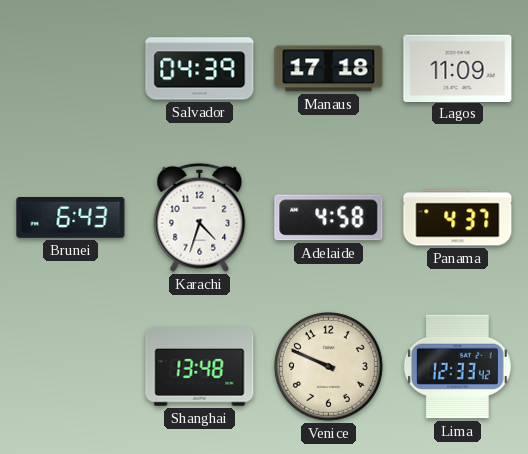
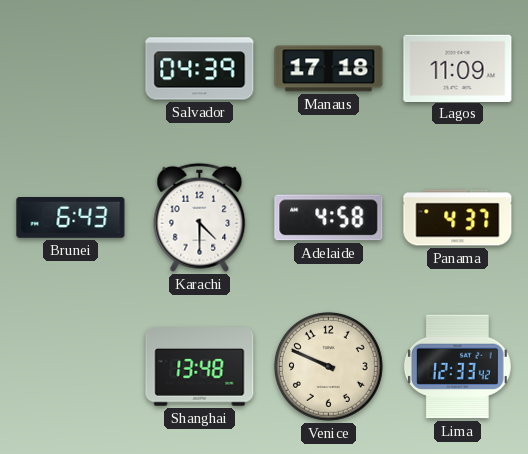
Karachi: 4:33 -> 4:30 (200, 217)
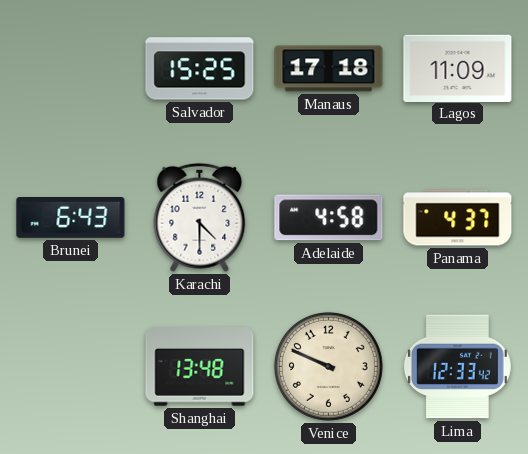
Salvador: 04:39 -> 15:25 (200, 69)
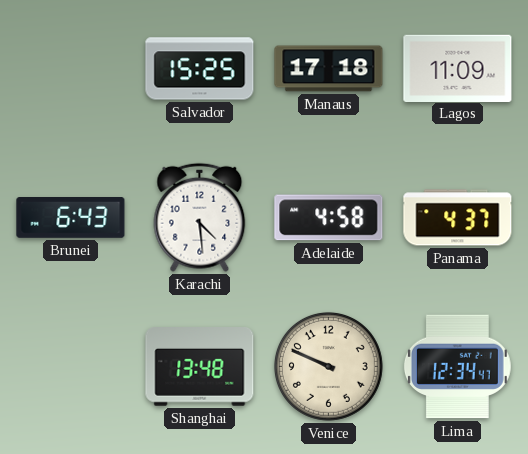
Karachi: 4:30 -> 4:29 (200, 217)
Lima: 12:33 -> 12:34 (457, 367)
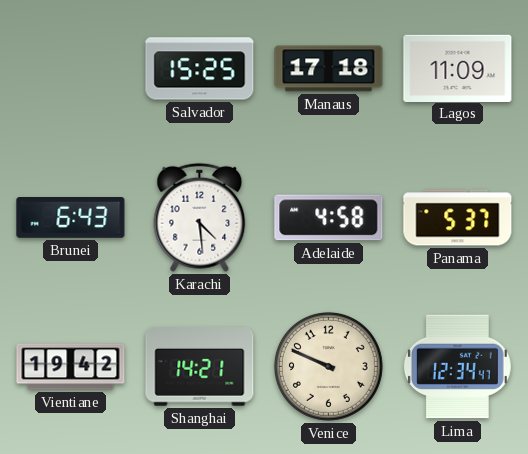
Panama: 4:37 -> 5:37 (458, 218)
Vientiane: none -> 19:42 (71, 367)
Shanghai: 13:48 -> 14:21 (200, 367)
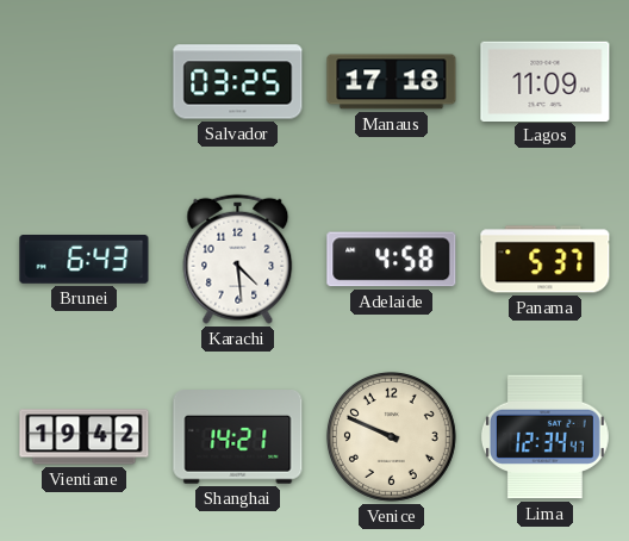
Salvador: 15:25 -> 03:25 (238, 82)
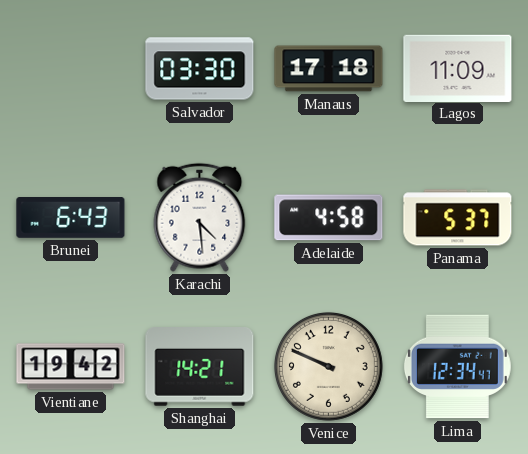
Salvador: 03:25 -> 03:30 (200, 69)
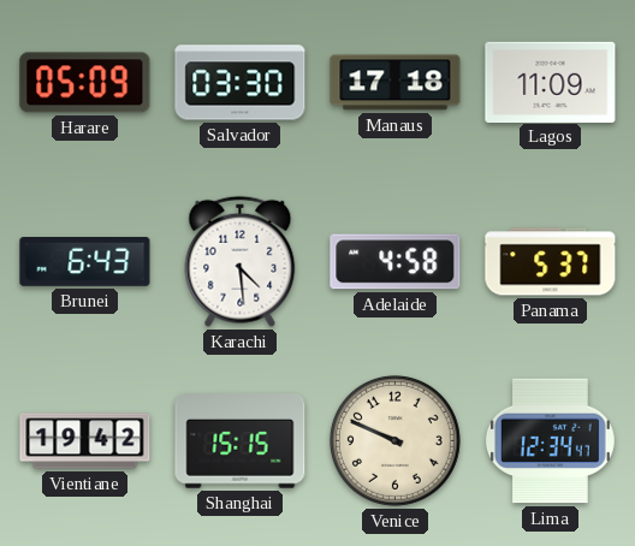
Harare: none -> 05:09 (85, 83)
Shanghai: 14:21 -> 15:15 (241, 441)
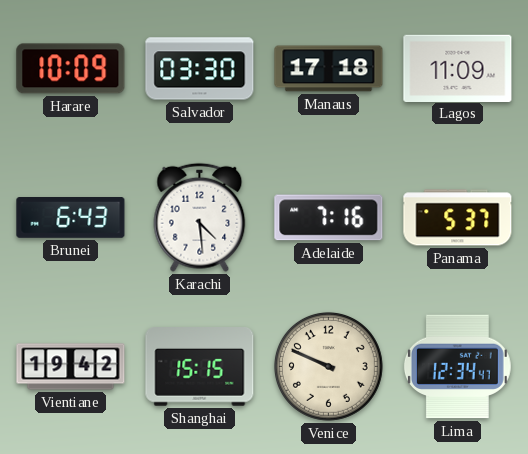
Harare: 05:09 -> 10:09 (71, 69)
Adelaide: 4:58 -> 7:16 (329, 218)
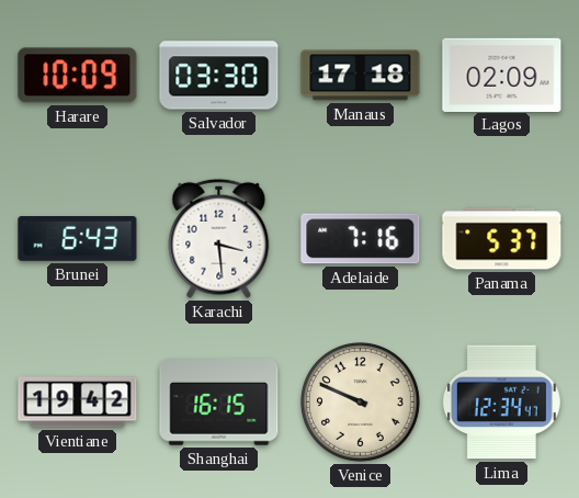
Lagos: 11:09 -> 02:09 (502, 75)
Karachi: 4:29 -> 3:29 (219, 238)
Shanghai: 15:15 -> 16:15 (219, 403)
